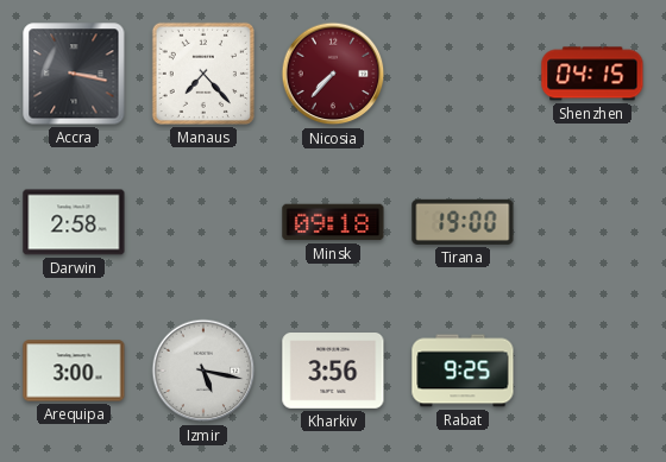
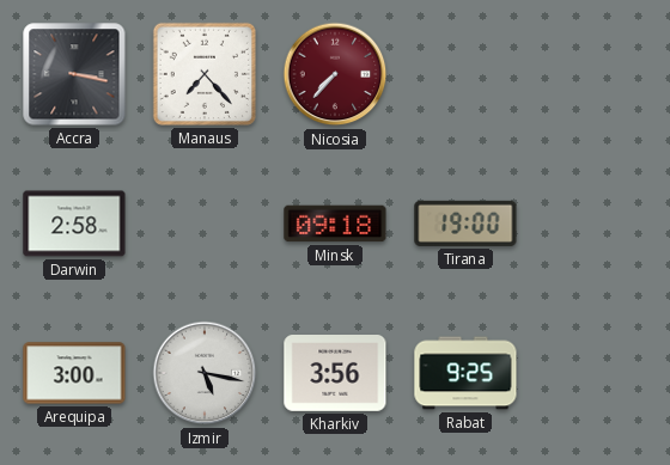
Shenzhen: 04:15 -> none (592, 74)
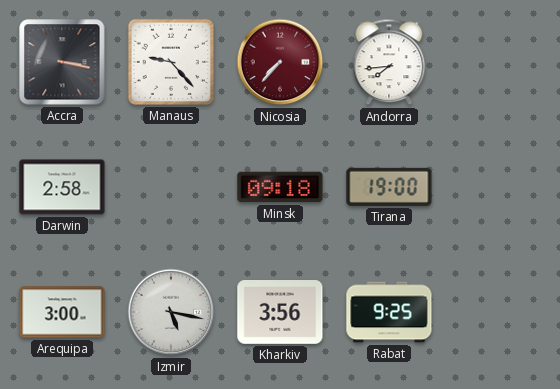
Manaus: 7:23 -> 9:23 (171, 62)
Andorra: none -> 7:44 (389, 62)
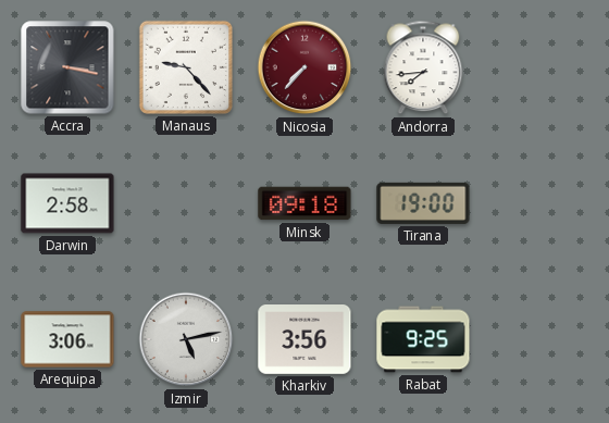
Arequipa: 3:00 -> 3:06 (67, 339)
Izmir: 5:17 -> 5:13 (186, 339)
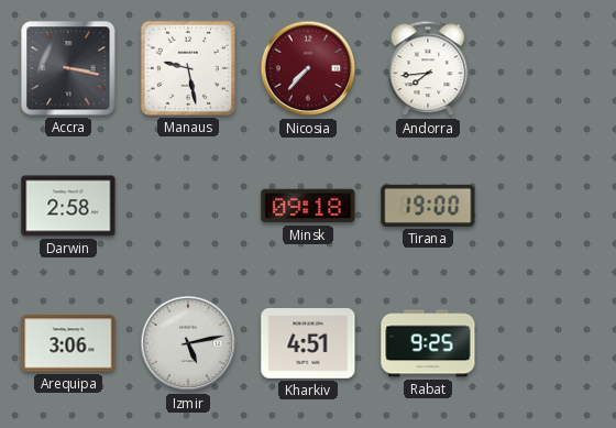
Manaus: 9:23 -> 9:28 (188, 68)
Kharkiv: 3:56 -> 4:51 (308, 344)
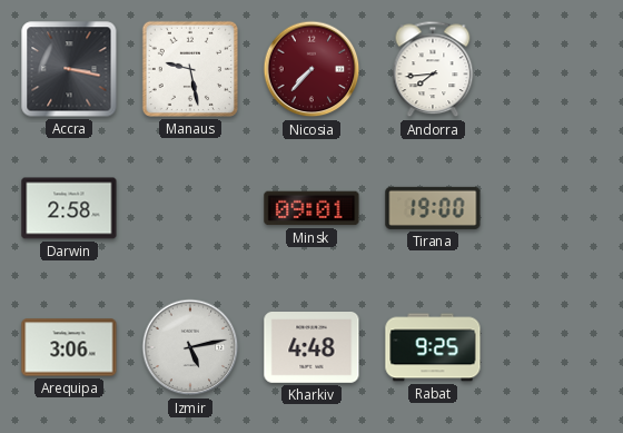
Minsk: 09:18 -> 09:01 (311, 208)
Kharkiv: 4:51 -> 4:48 (311, 348)
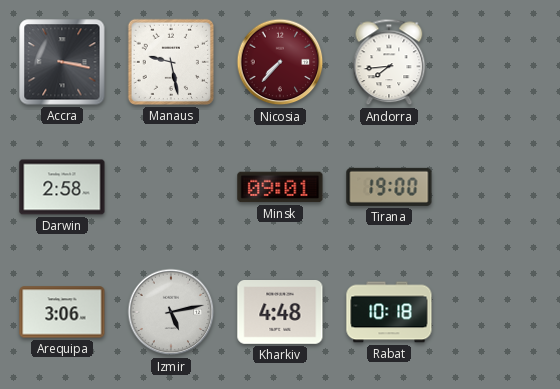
Rabat: 9:25 -> 10:18 (389, 312)
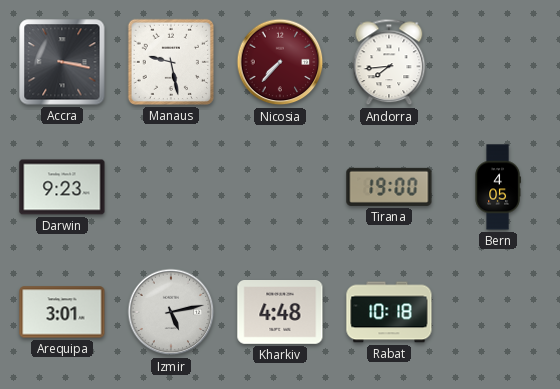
Darwin: 2:58 -> 9:23 (62, 187)
Minsk: 09:01 -> none (280, 187)
Bern: none -> 4:05 (498, 187)
Arequipa: 3:06 -> 3:01 (62, 312)
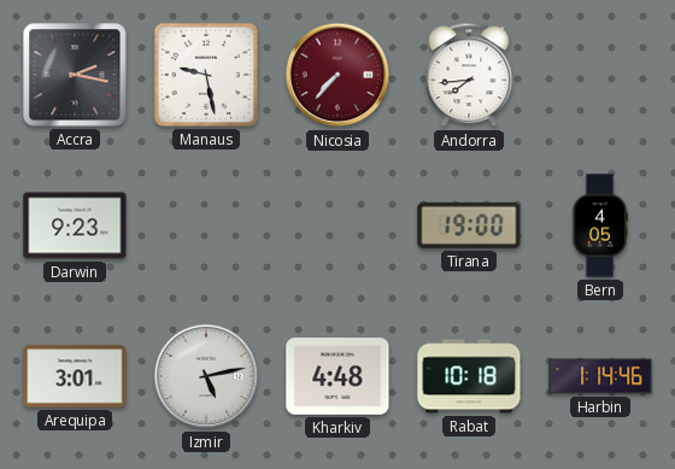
Accra: 3:17 -> 2:17 (75, 75)
Harbin: none -> 1:14 (600, 376)
